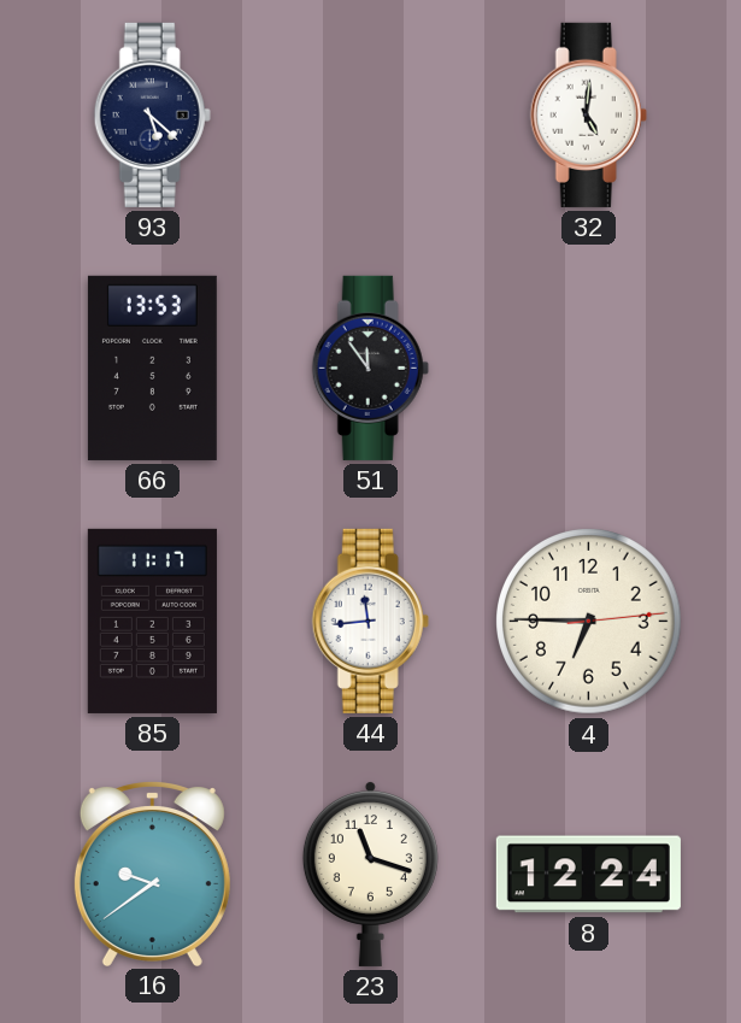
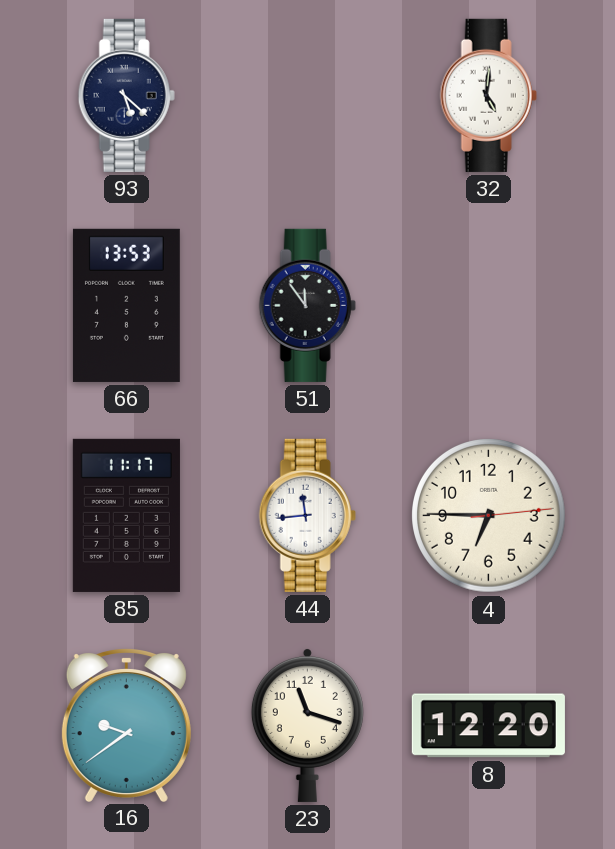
8: 12:24 -> 12:20 (488, 726)
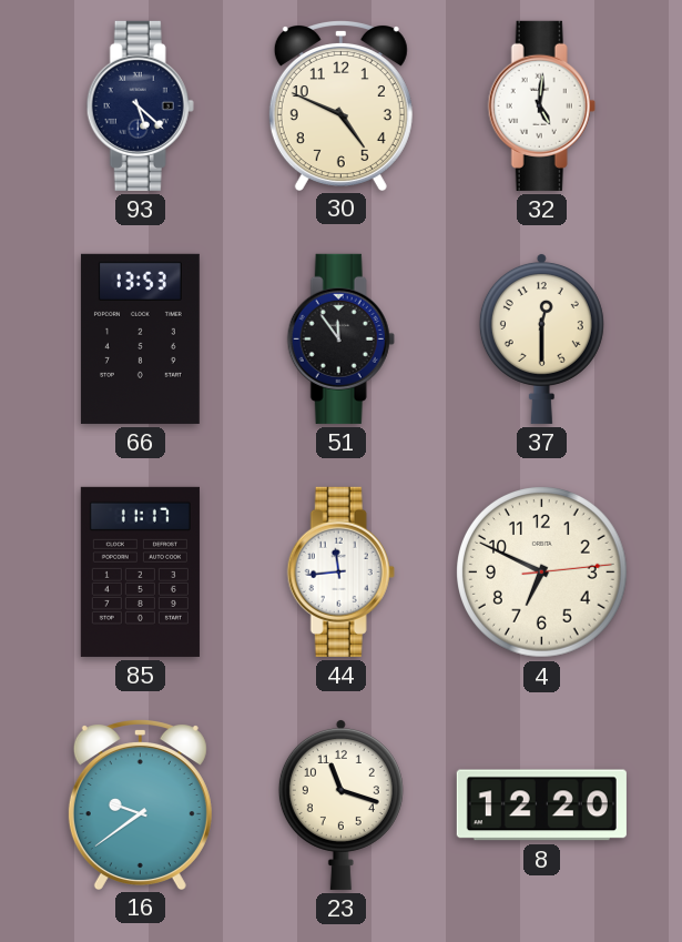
30: none -> 4:49 (340, 105)
37: none -> 12:30 (541, 338)
4: 6:45 -> 6:49 (542, 573)
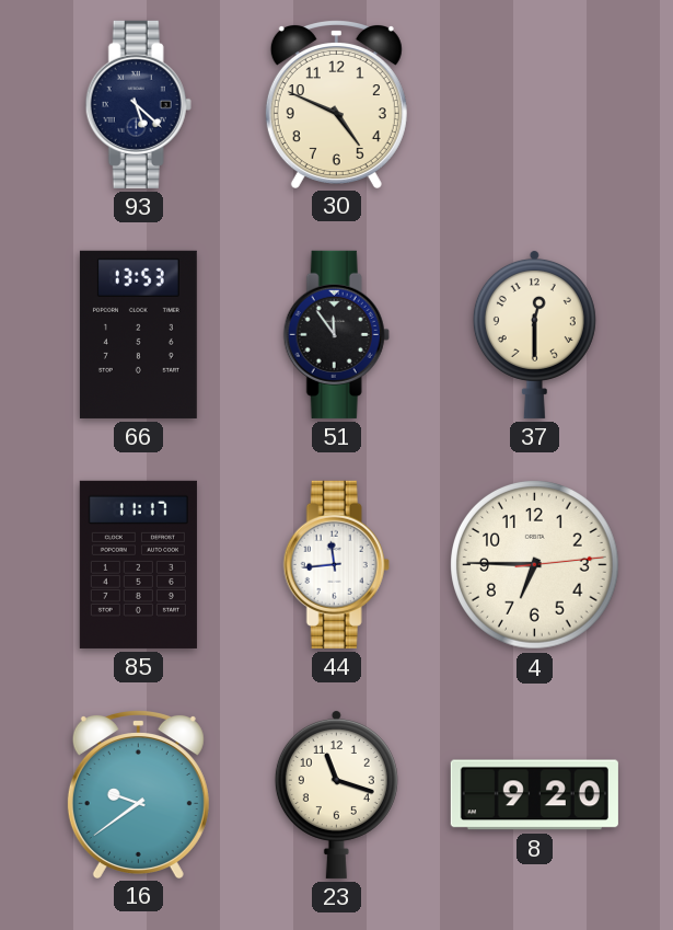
32: 5:01 -> none (541, 105)
4: 6:49 -> 6:45 (535, 565)
8: 12:20 -> 9:20 (534, 795)
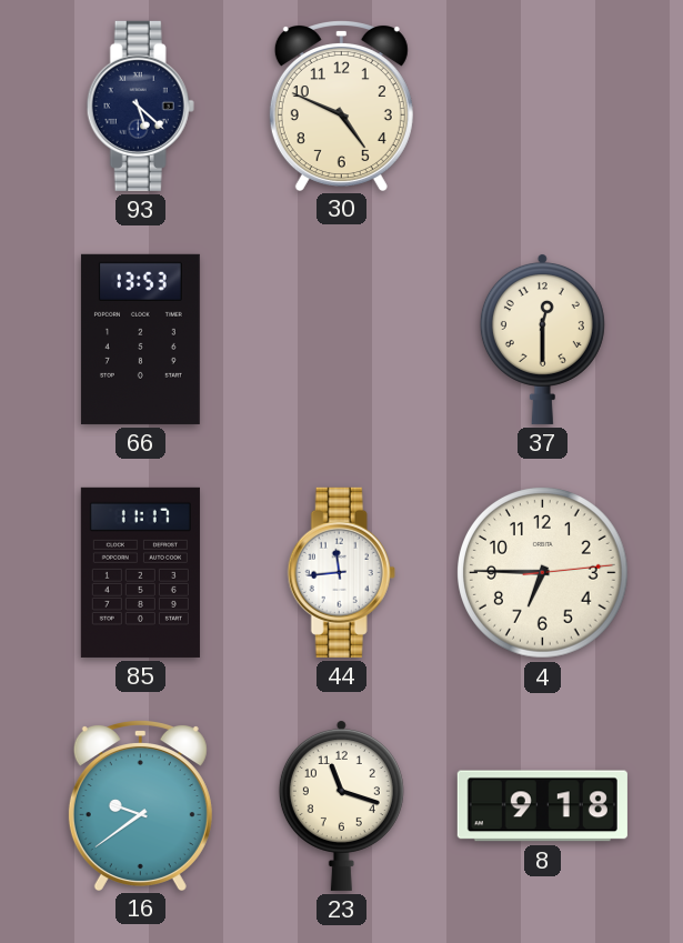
51: 11:54 -> none (336, 334)
8: 9:20 -> 9:18 (542, 806)
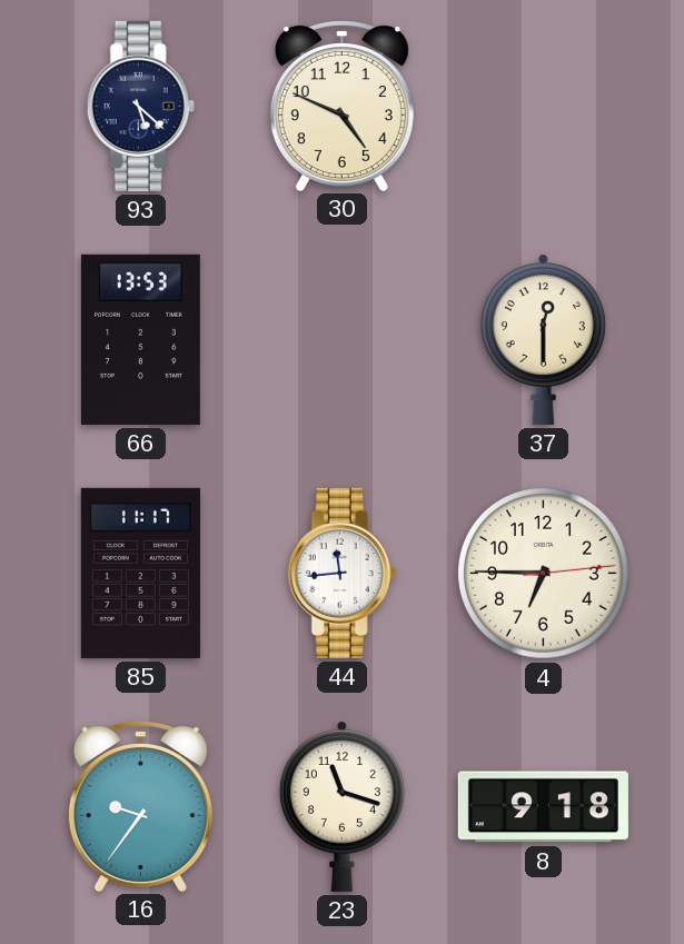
16: 9:39 -> 9:36 (140, 806)
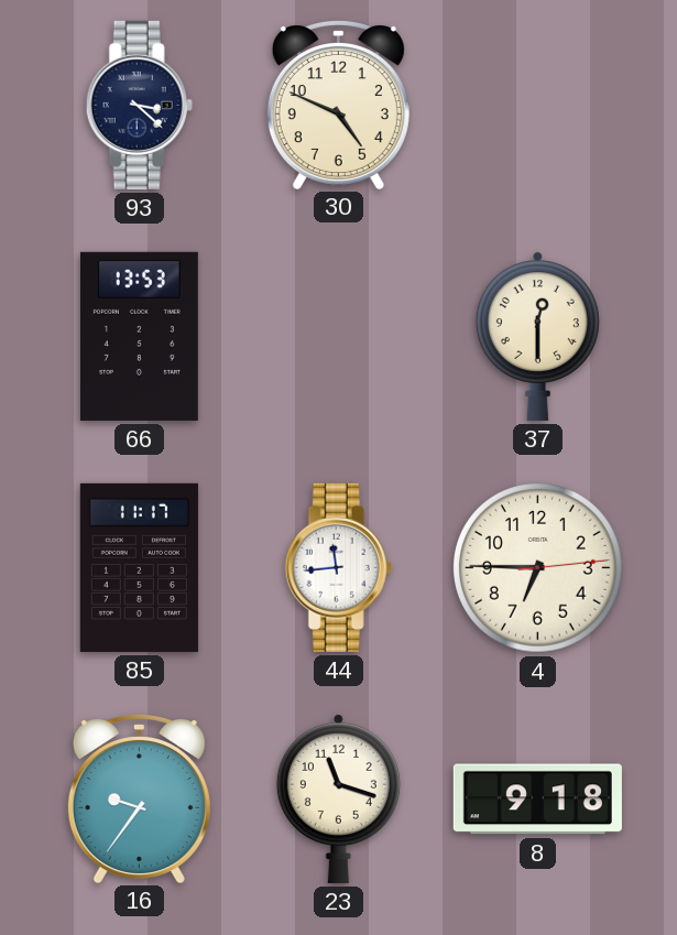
93: 5:22 -> 3:22 (139, 105)
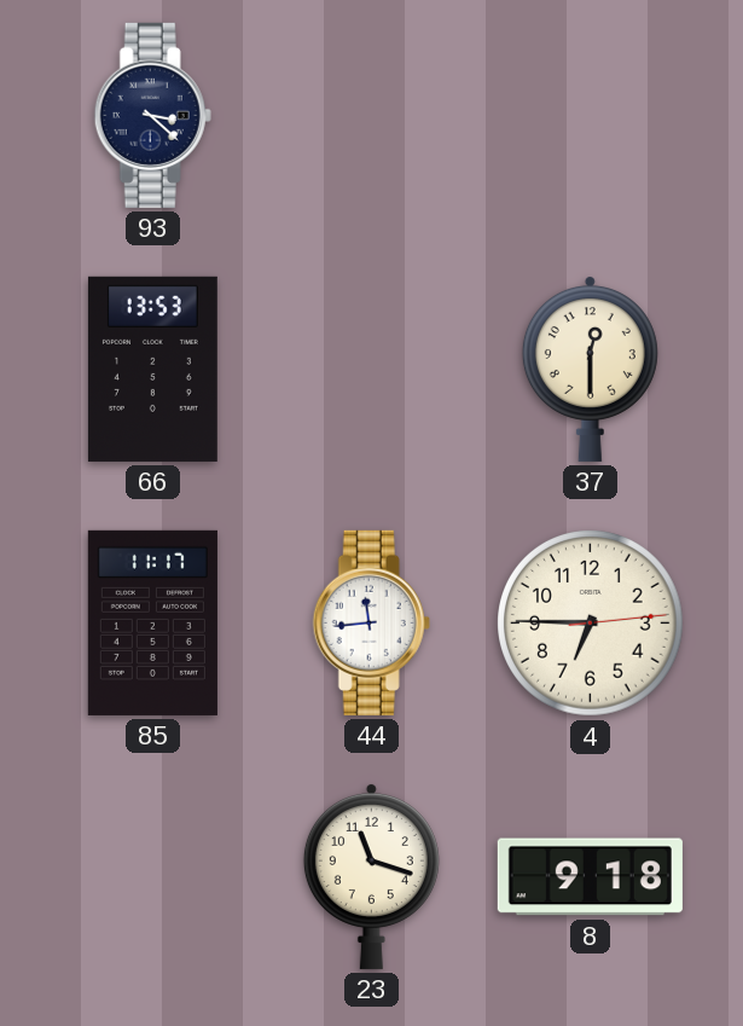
30: 4:49 -> none (338, 105)
16: 9:36 -> none (139, 798)
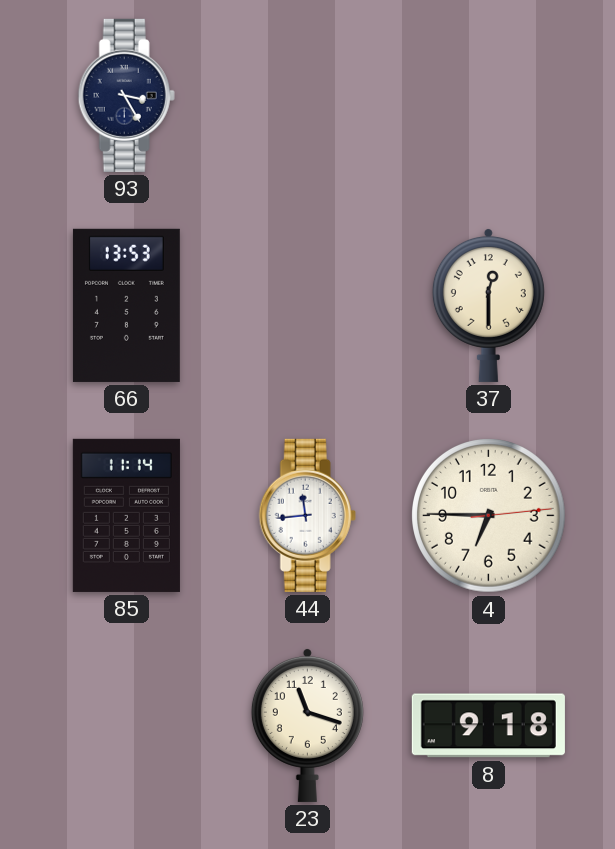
93: 3:22 -> 3:25 (126, 95)
85: 11:17 -> 11:14 (126, 515)
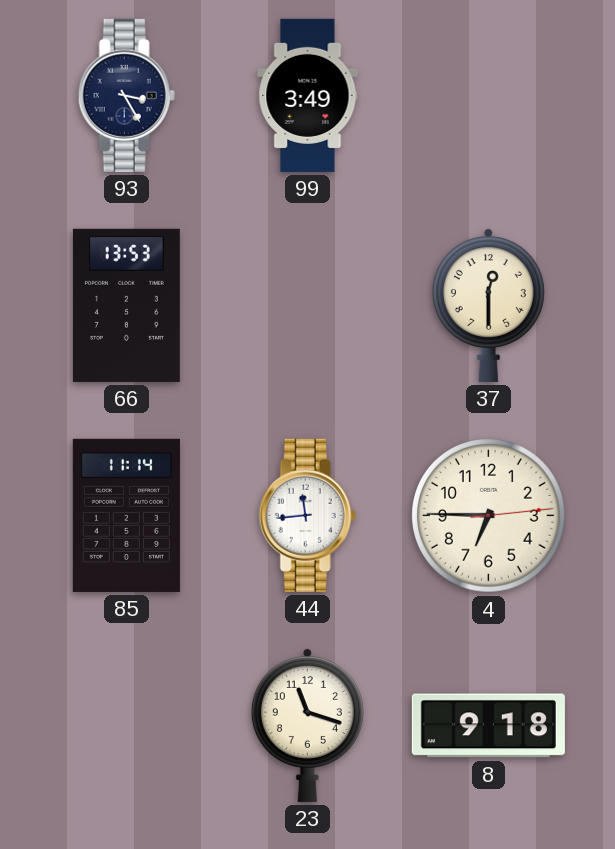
99: none -> 3:49 (308, 95)
